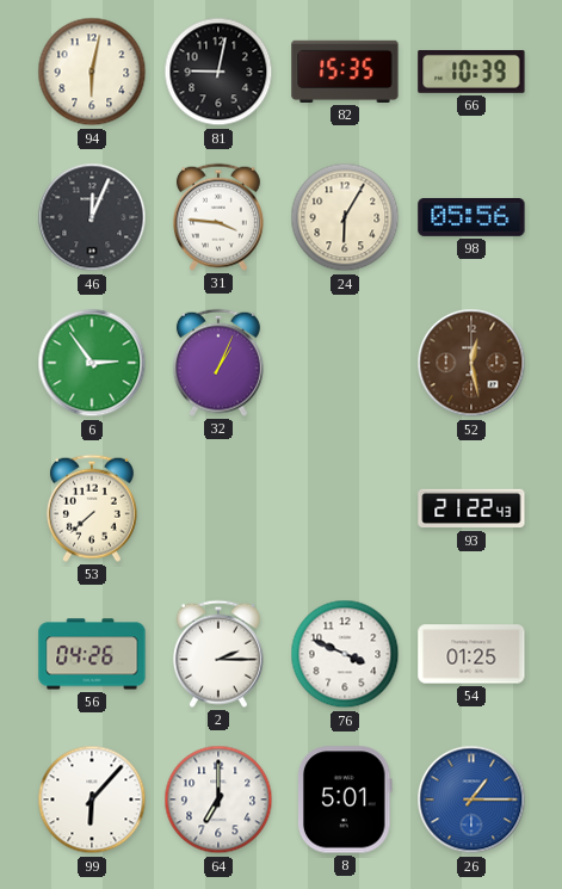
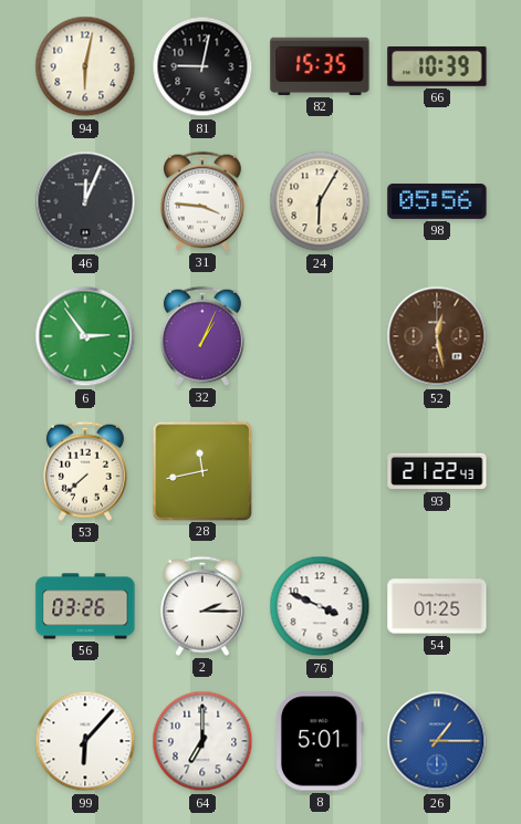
28: none -> 11:43 (201, 470)
56: 04:26 -> 03:26 (85, 606)
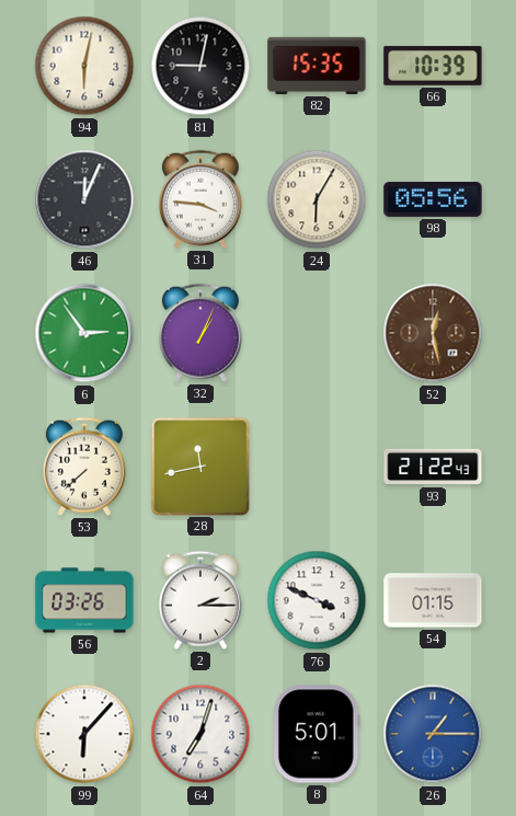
54: 01:25 -> 01:15 (433, 600)
64: 7:00 -> 7:03 (200, 734)
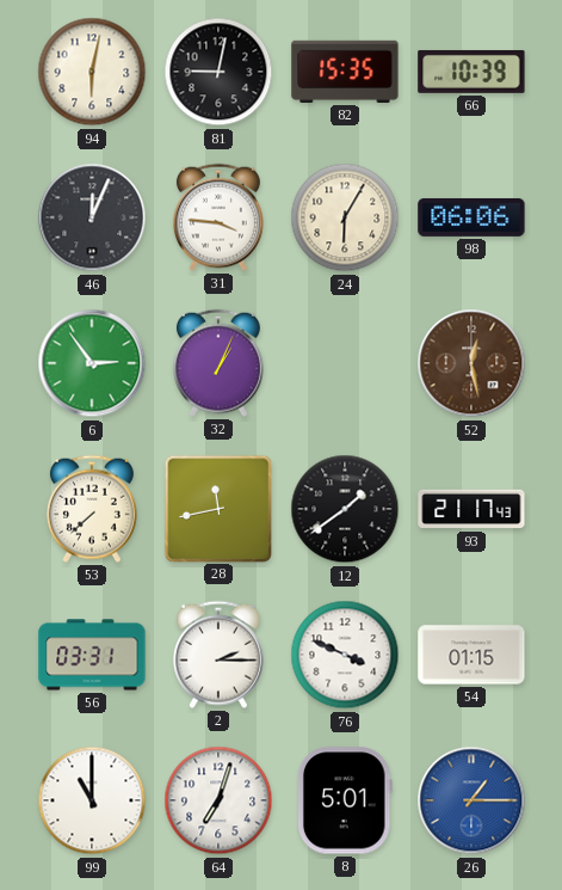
98: 05:56 -> 06:06 (471, 217)
12: none -> 1:39 (345, 509)
93: 21:22 -> 21:17 (471, 509)
56: 03:26 -> 03:31 (92, 655)
99: 6:07 -> 11:00 (92, 800)
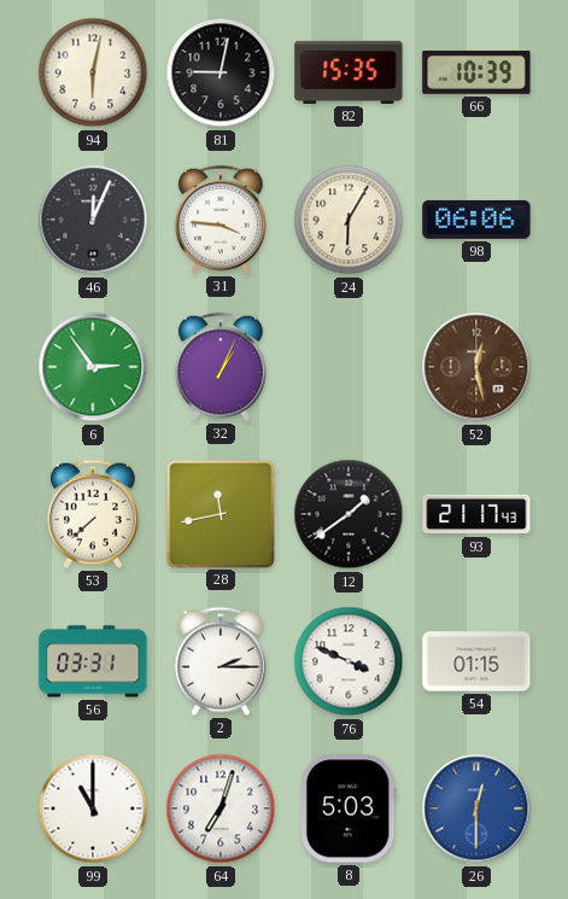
8: 5:01 -> 5:03 (349, 808)
26: 1:15 -> 12:30 (476, 808)
